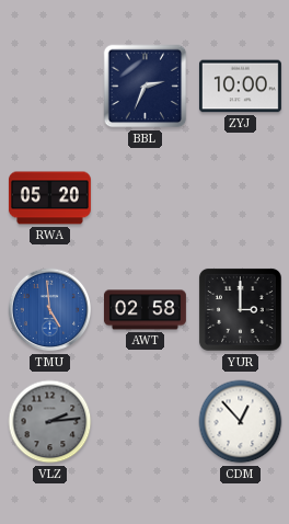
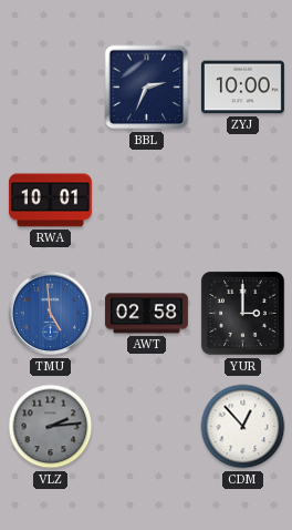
RWA: 05:20 -> 10:01 (50, 201)
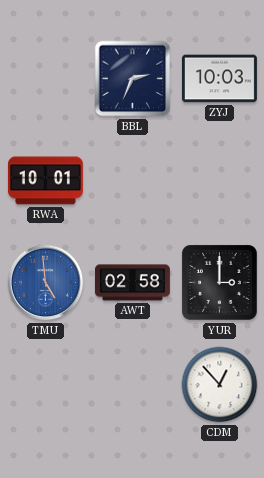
ZYJ: 10:00 -> 10:03 (219, 79)
VLZ: 2:14 -> none (51, 427)
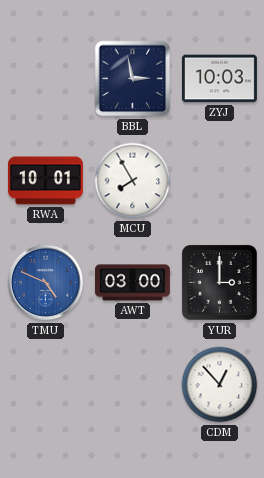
BBL: 2:34 -> 2:58 (133, 79)
MCU: none -> 7:55 (133, 181)
TMU: 4:59 -> 4:49 (46, 283)
AWT: 02:58 -> 03:00 (132, 283)
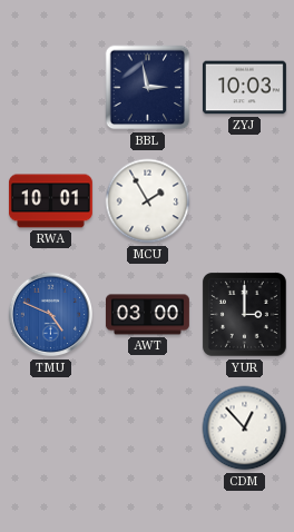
MCU: 7:55 -> 1:55 (148, 201)
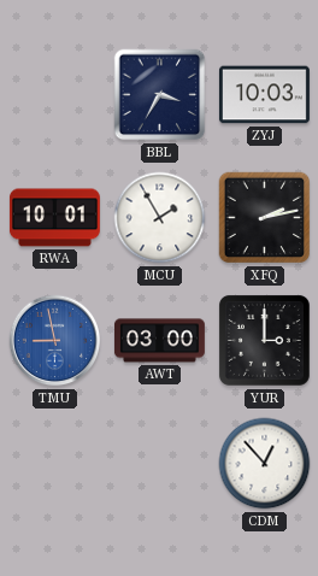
BBL: 2:58 -> 3:35 (160, 95)
XFQ: none -> 2:13 (265, 218)
TMU: 4:49 -> 8:58 (55, 341)
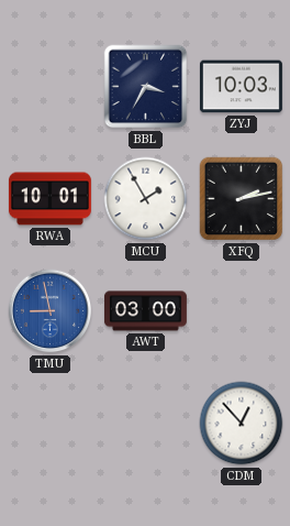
YUR: 3:00 -> none (264, 340)
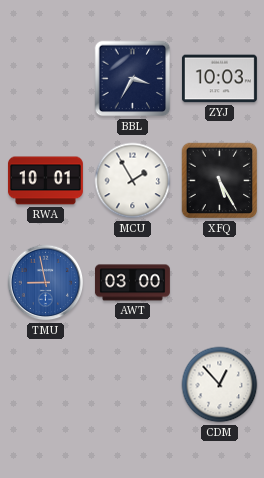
XFQ: 2:13 -> 5:25 (220, 181)
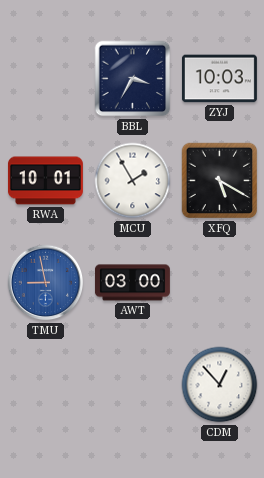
XFQ: 5:25 -> 5:20 (220, 181)
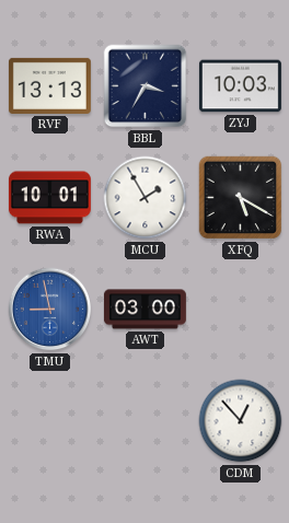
RVF: none -> 13:13 (49, 85)
